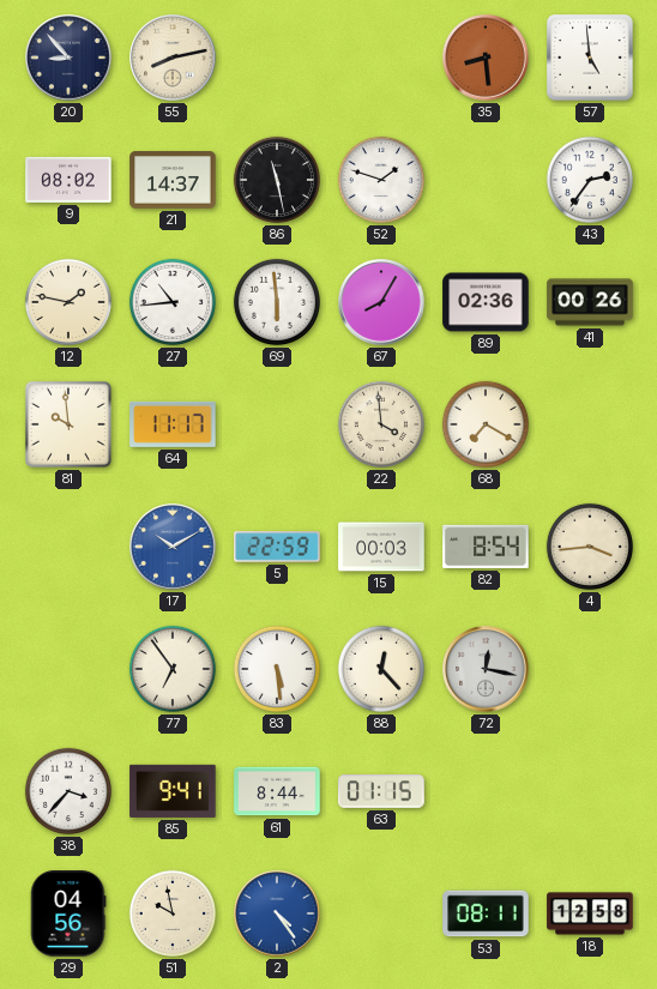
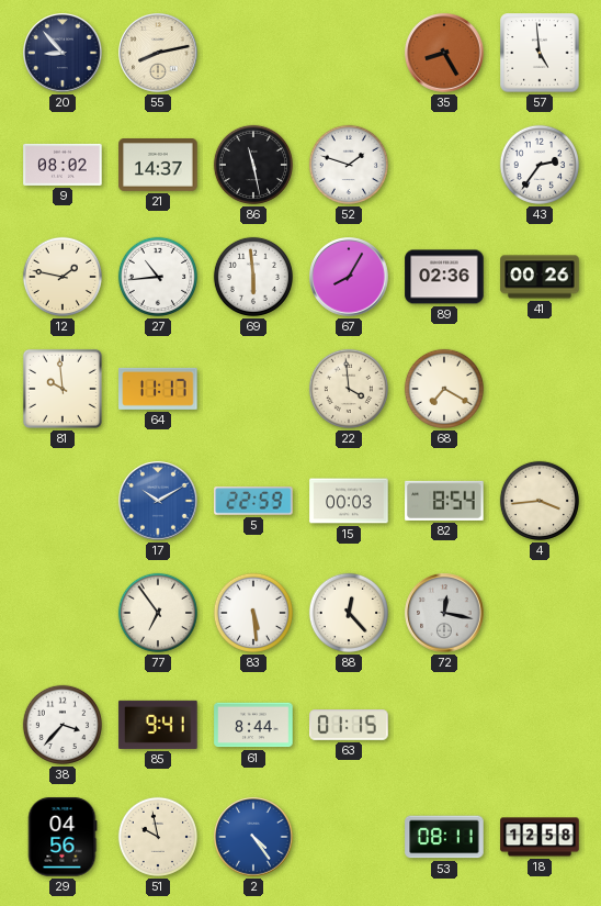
35: 8:29 -> 8:25 (444, 53)
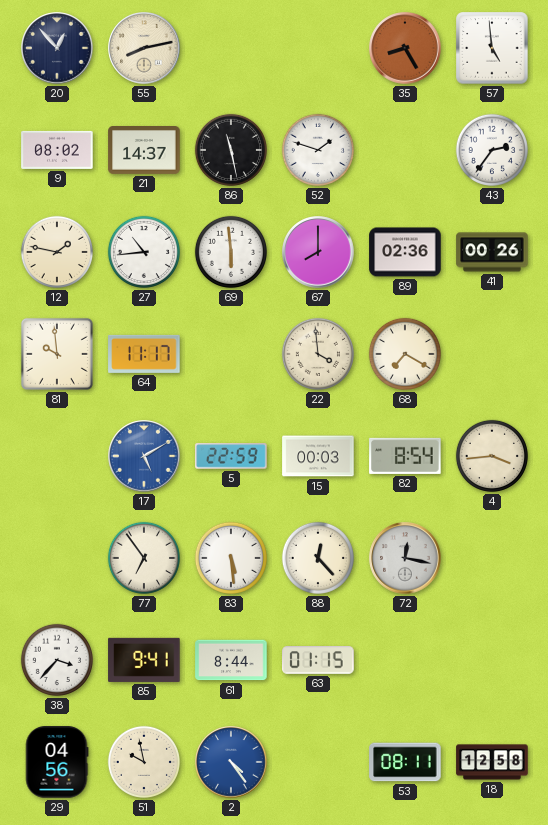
20: 8:53 -> 12:53 (57, 48)
67: 8:05 -> 8:00 (318, 252)
17: 10:10 -> 5:10 (144, 456)
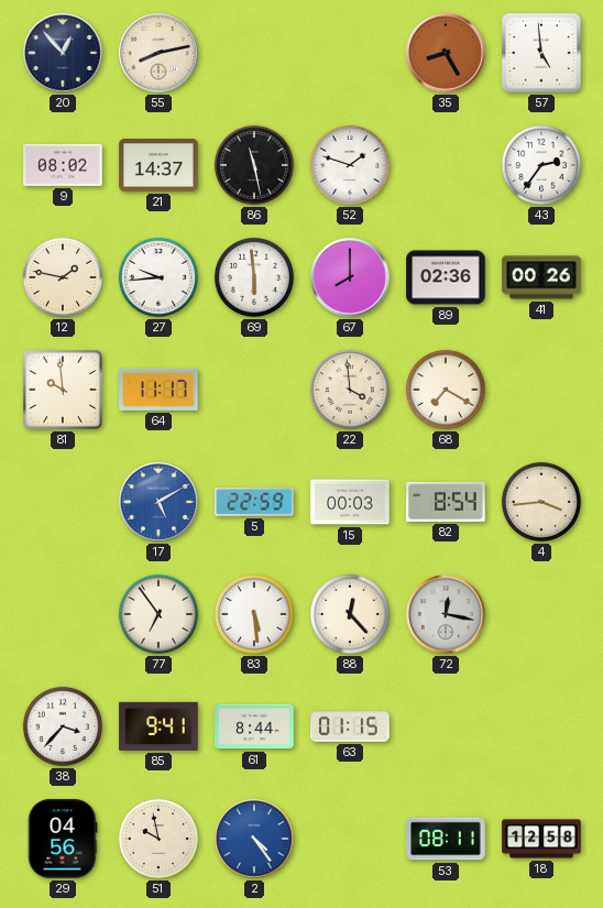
27: 10:44 -> 9:44 (158, 277)
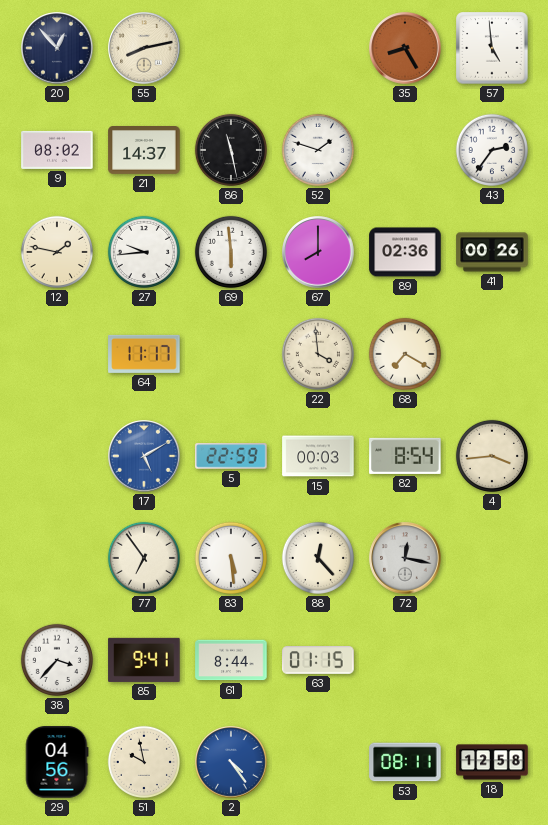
81: 9:59 -> none (63, 390)
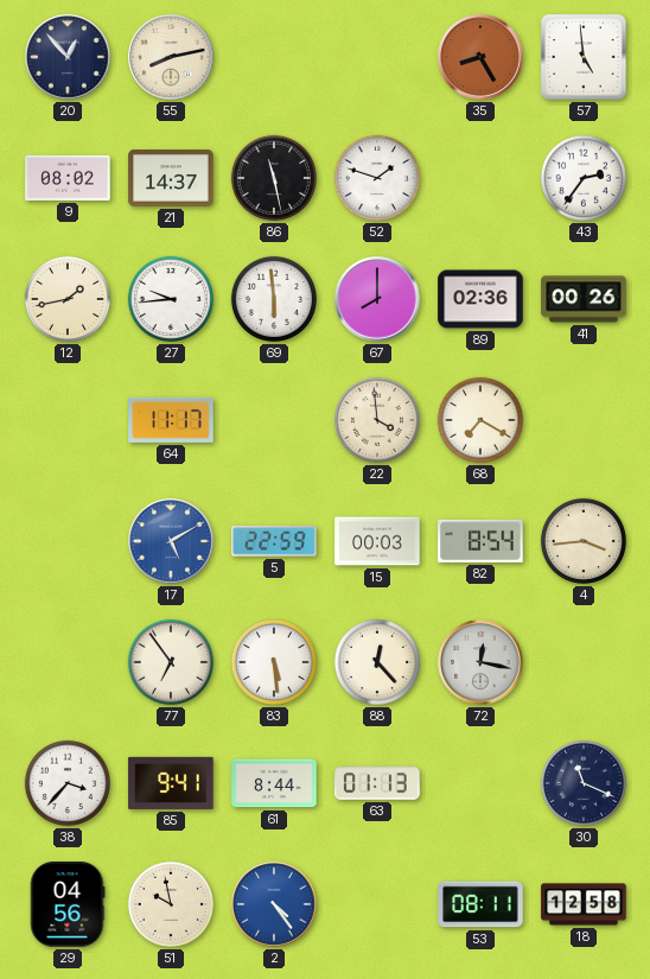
12: 1:47 -> 1:43 (68, 299)
63: 01:15 -> 01:13 (377, 783)
30: none -> 11:19 (584, 783)
